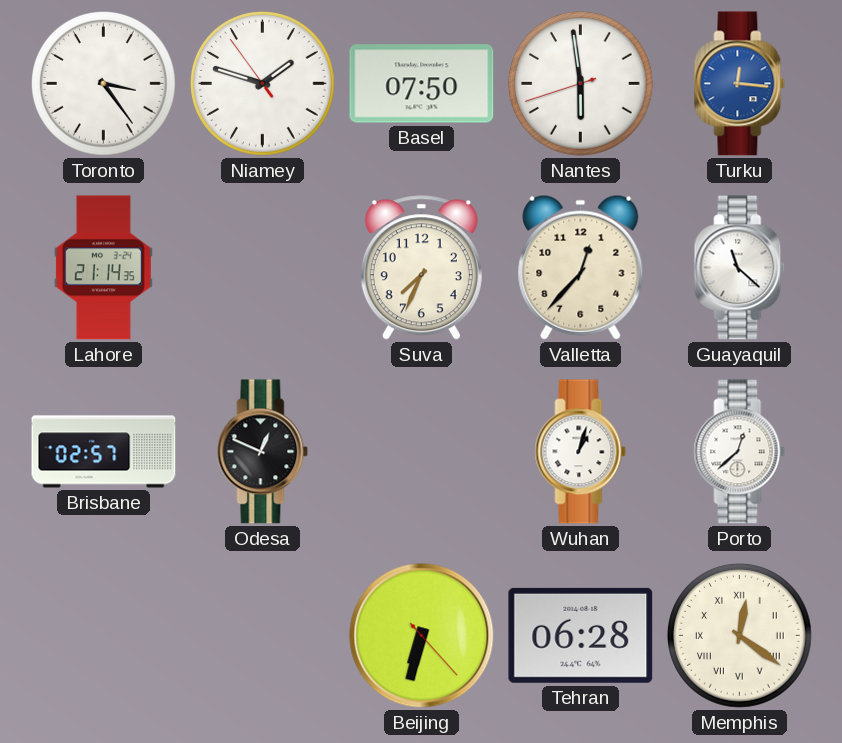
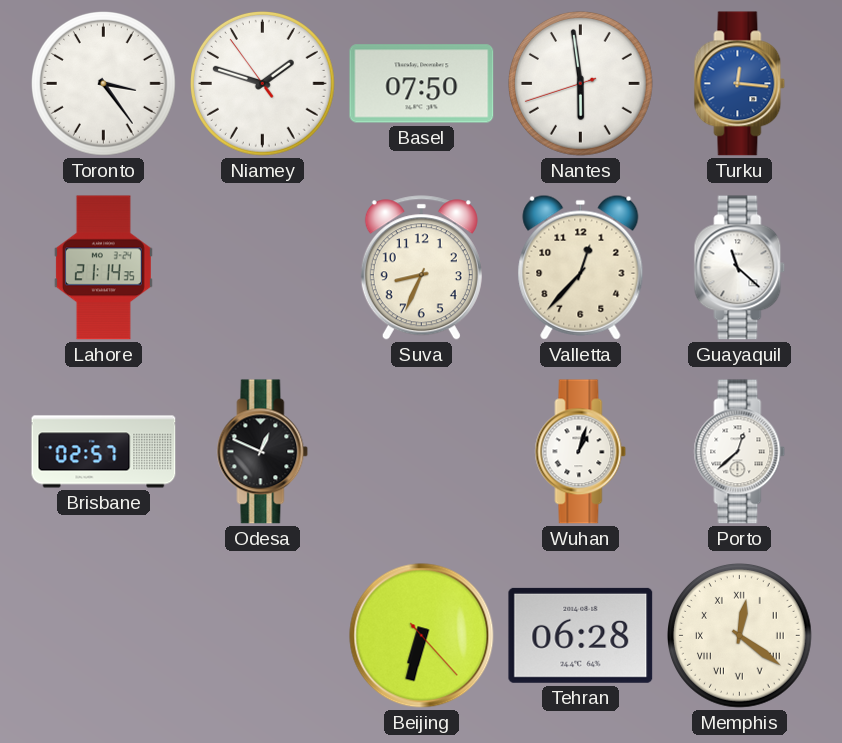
Suva: 7:34 -> 8:34 (421, 268)
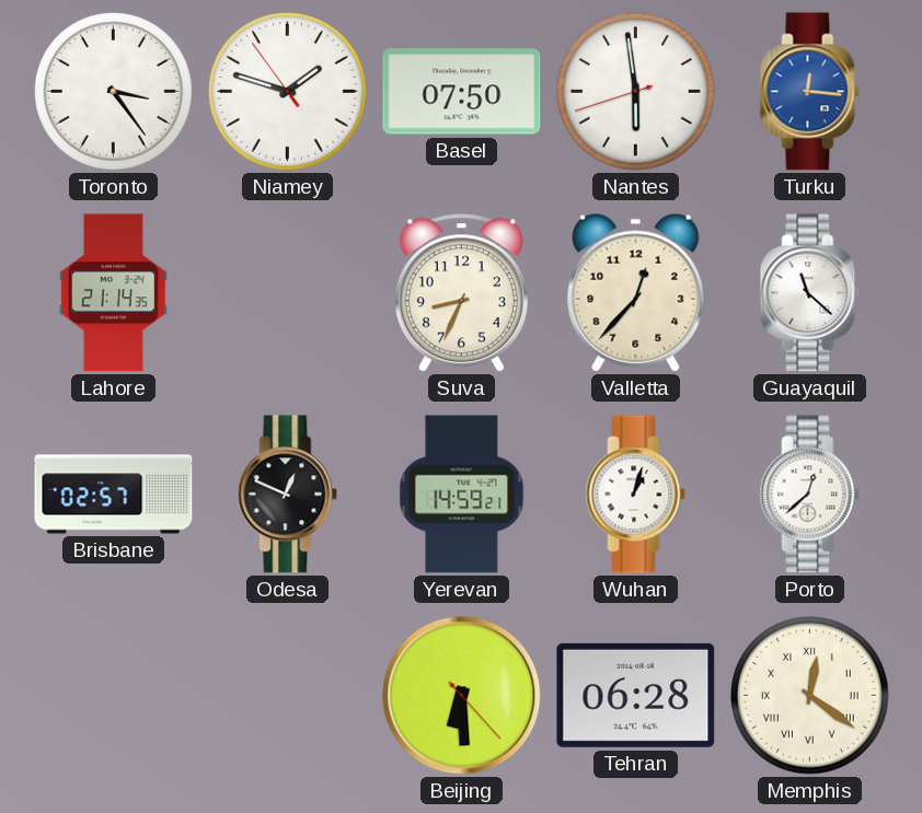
Yerevan: none -> 14:59 (462, 495)
Beijing: 6:32 -> 6:29 (462, 696)
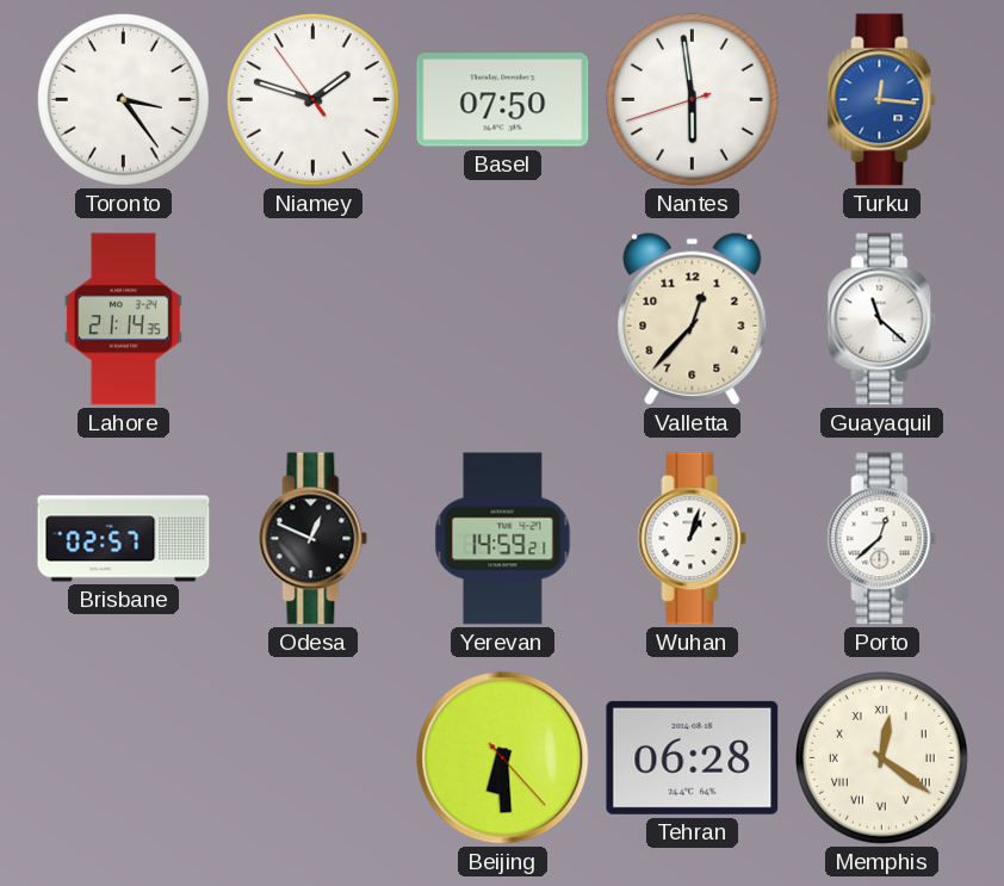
Suva: 8:34 -> none (461, 293)
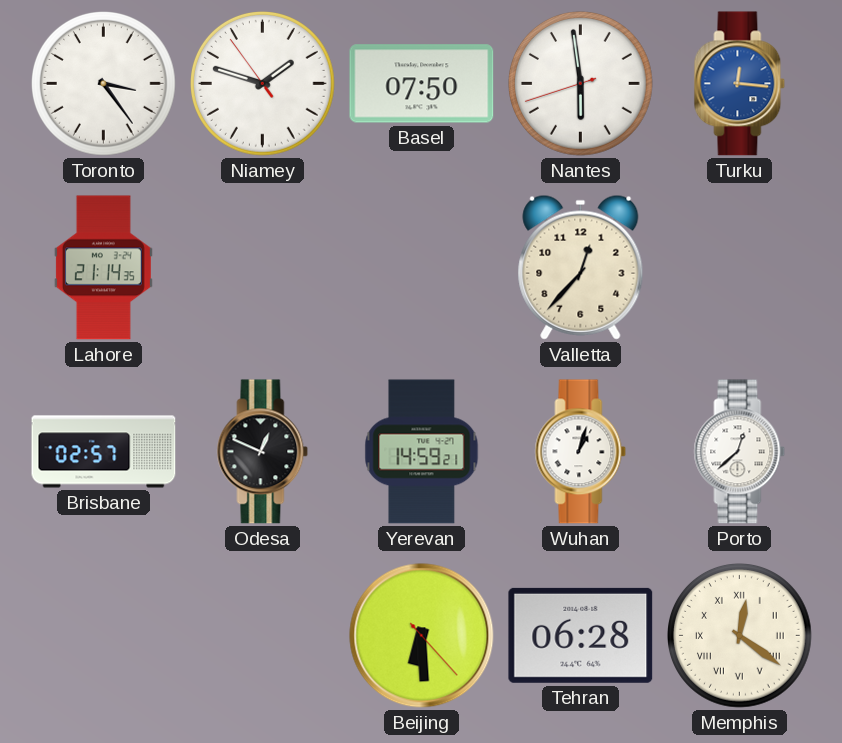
Guayaquil: 11:22 -> none (882, 320)
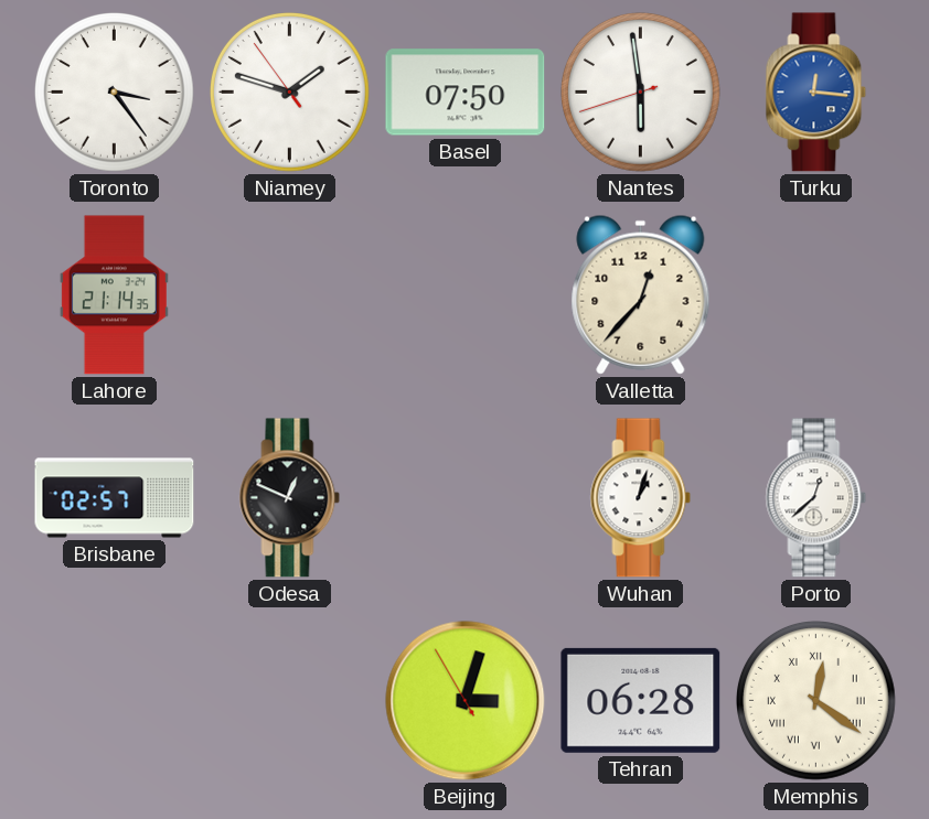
Yerevan: 14:59 -> none (422, 452)
Beijing: 6:29 -> 3:02 (466, 701)
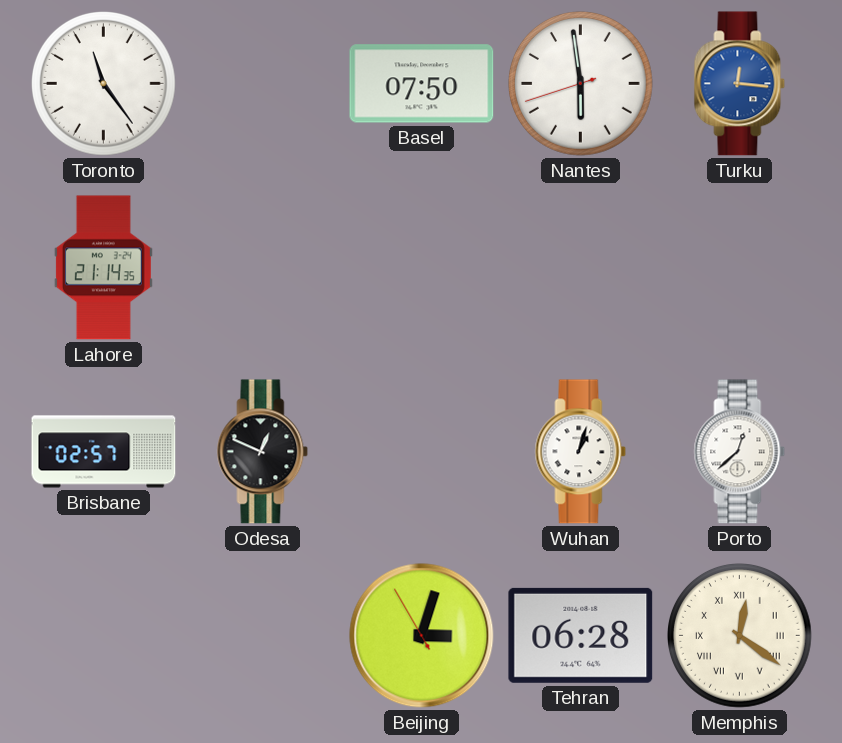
Toronto: 3:24 -> 11:24 (104, 84)
Niamey: 1:47 -> none (290, 93)
Valletta: 12:37 -> none (641, 294)
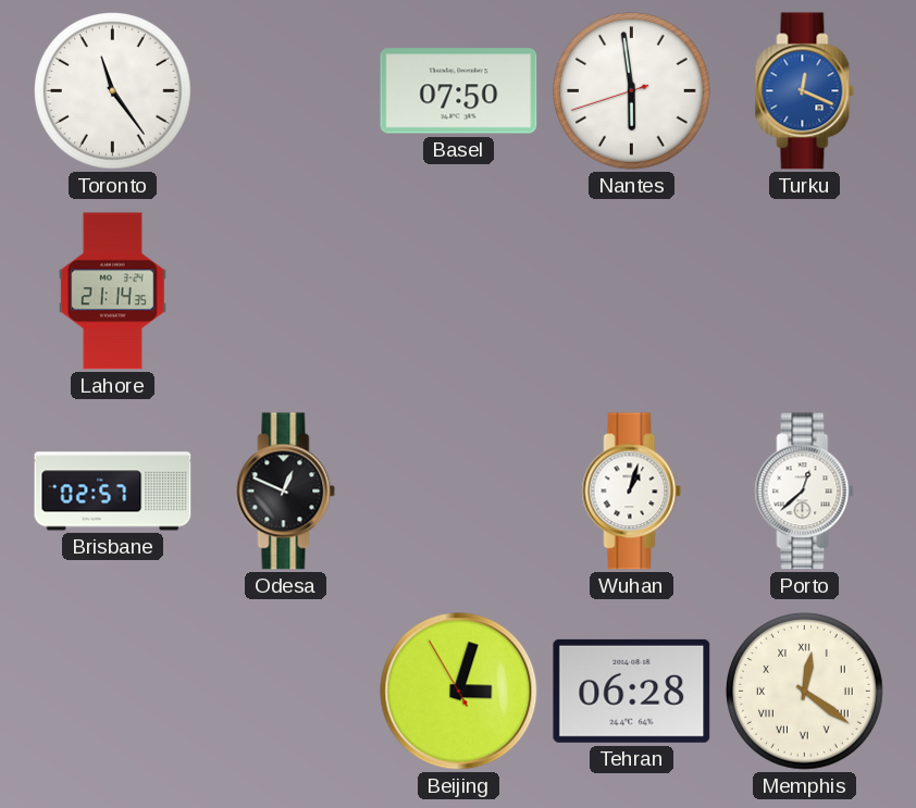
Turku: 12:16 -> 12:19 (805, 91)
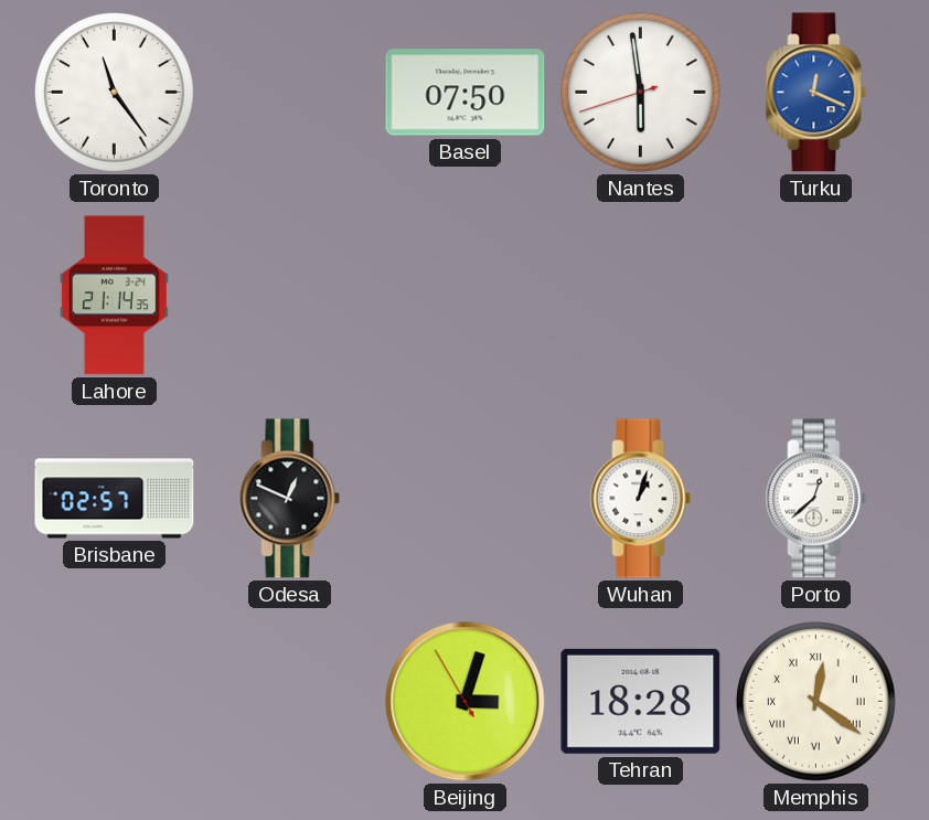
Tehran: 06:28 -> 18:28 (641, 701)
